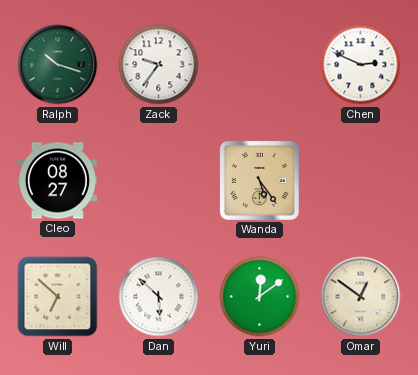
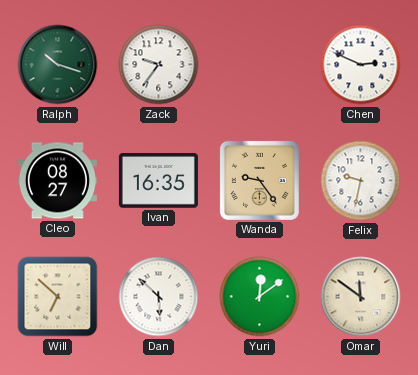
Ivan: none -> 16:35 (158, 181)
Wanda: 5:24 -> 9:24 (259, 180)
Felix: none -> 9:32 (361, 181)
Omar: 12:51 -> 11:51 (361, 297)
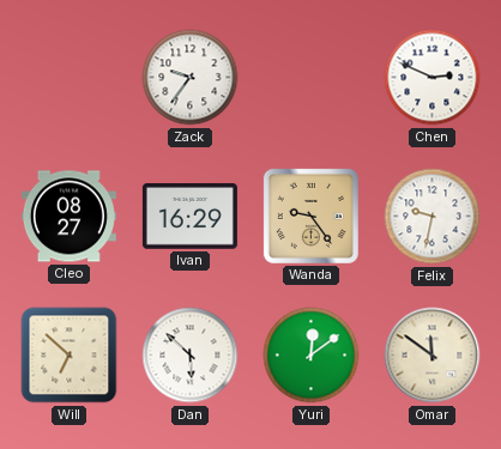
Ralph: 10:18 -> none (58, 65)
Ivan: 16:35 -> 16:29 (189, 217)
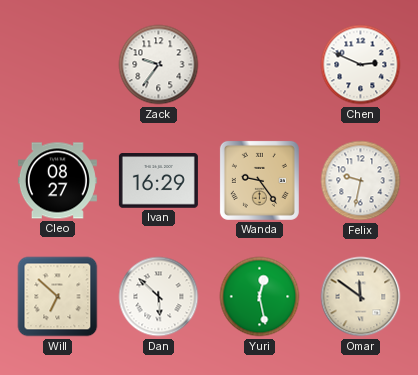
Yuri: 12:09 -> 12:28 (260, 297)
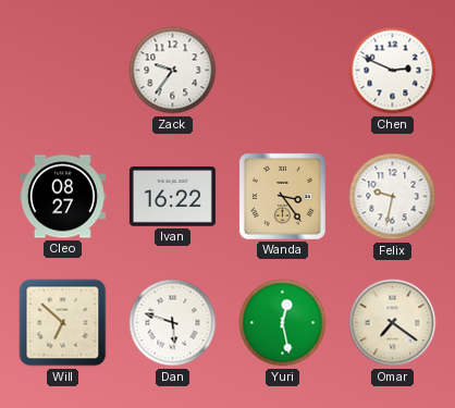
Ivan: 16:29 -> 16:22 (172, 197)
Wanda: 9:24 -> 3:24 (282, 196)
Dan: 5:52 -> 5:48 (173, 323)
Omar: 11:51 -> 7:21 (393, 323)
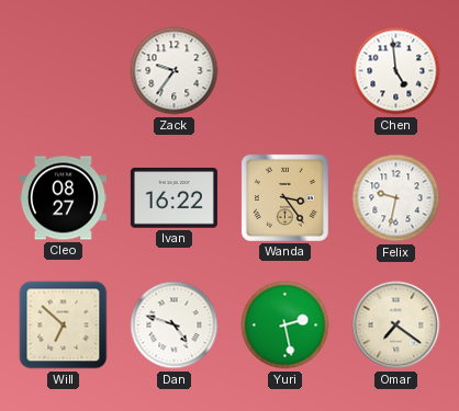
Chen: 2:49 -> 4:59 (396, 71)
Dan: 5:48 -> 4:48 (175, 326)
Yuri: 12:28 -> 2:28 (286, 326)
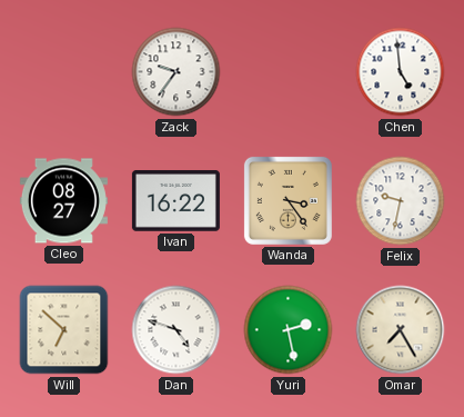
Omar: 7:21 -> 7:25 (401, 330)
